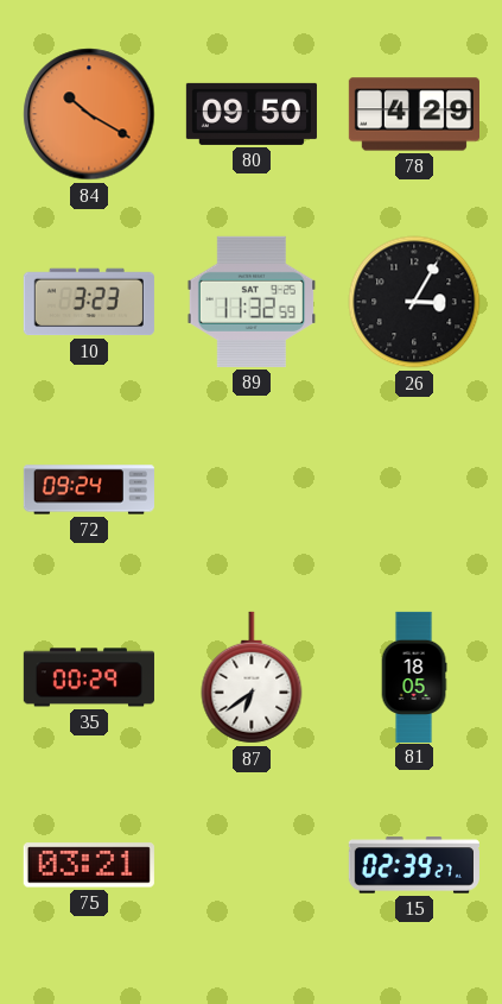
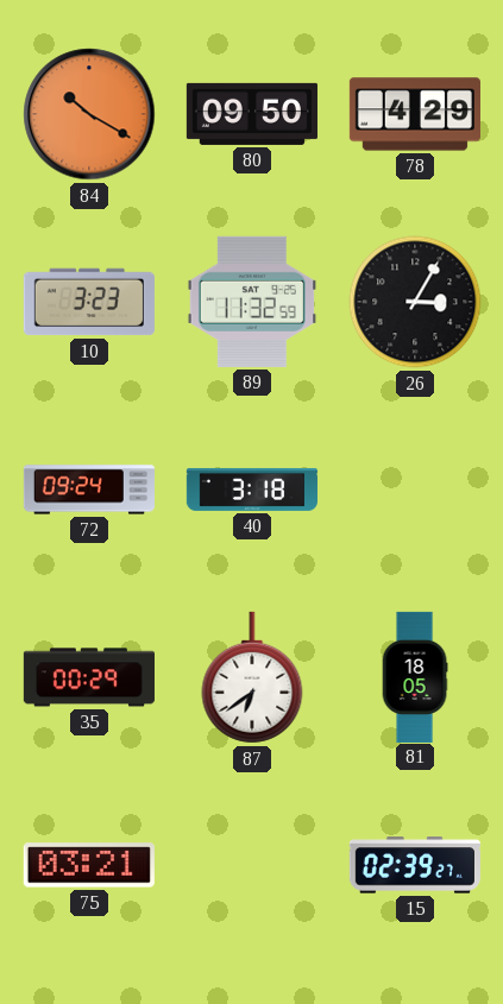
40: none -> 3:18 (252, 490)
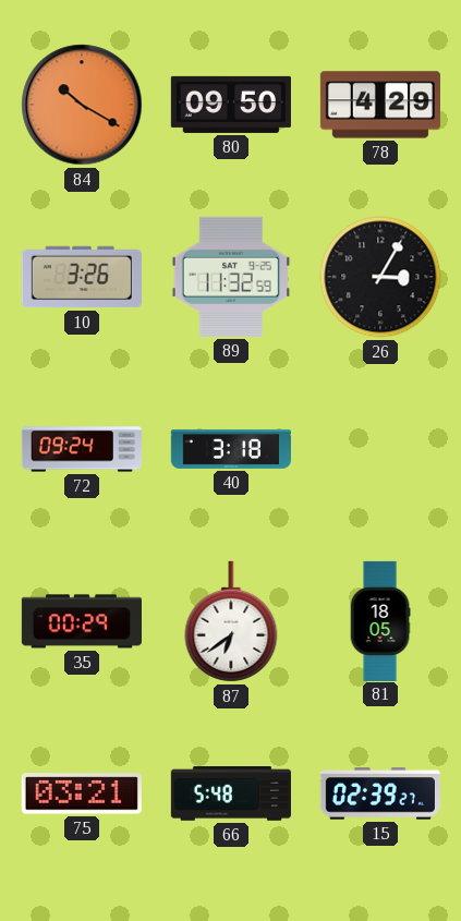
10: 3:23 -> 3:26 (82, 277)
66: none -> 5:48 (231, 793)
